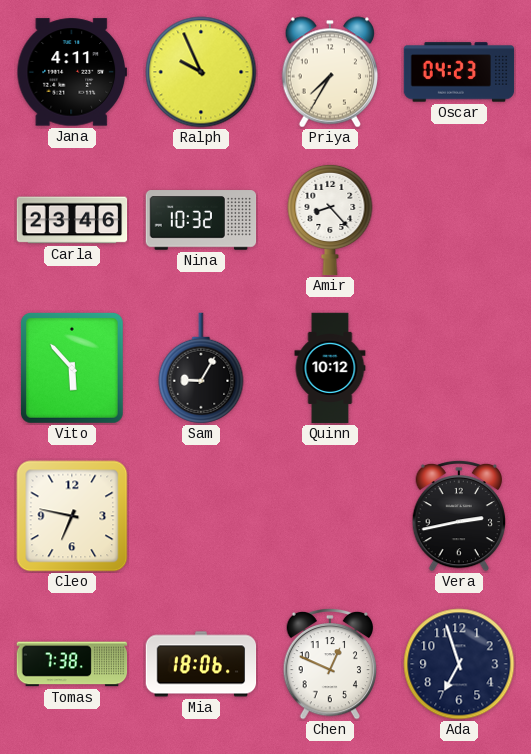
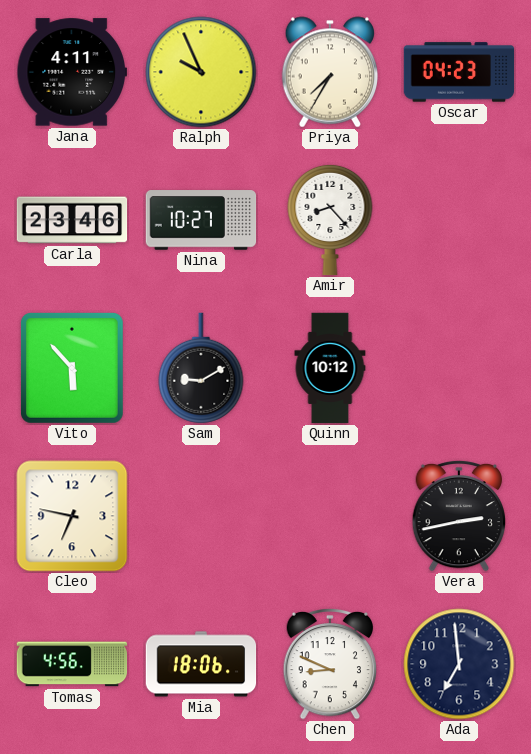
Nina: 10:32 -> 10:27 (201, 220)
Sam: 9:05 -> 9:10 (201, 368)
Tomas: 7:38 -> 4:56 (72, 664)
Chen: 12:49 -> 8:49 (330, 664)
Ada: 6:57 -> 6:59 (459, 664)
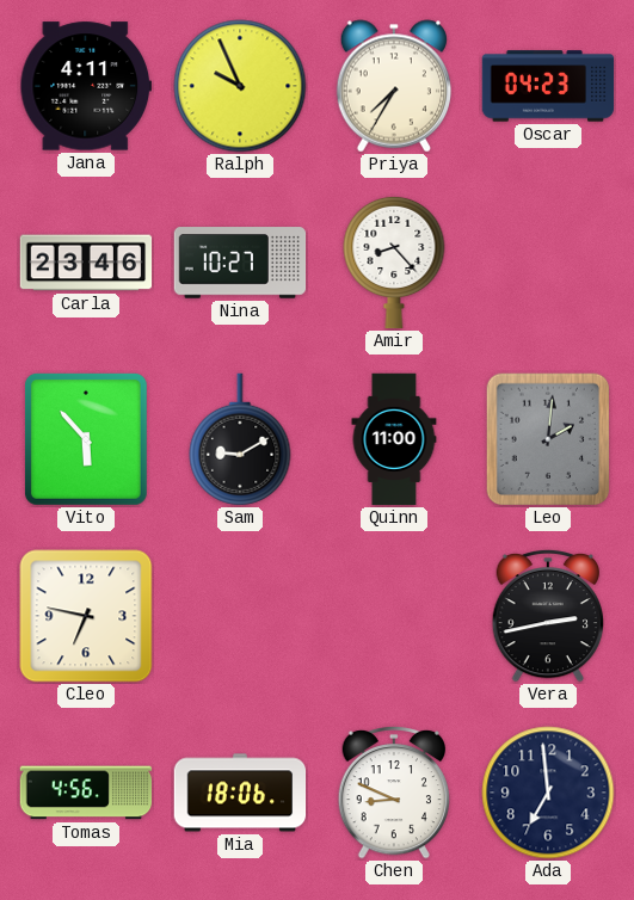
Quinn: 10:12 -> 11:00 (394, 439)
Leo: none -> 2:01 (548, 439)
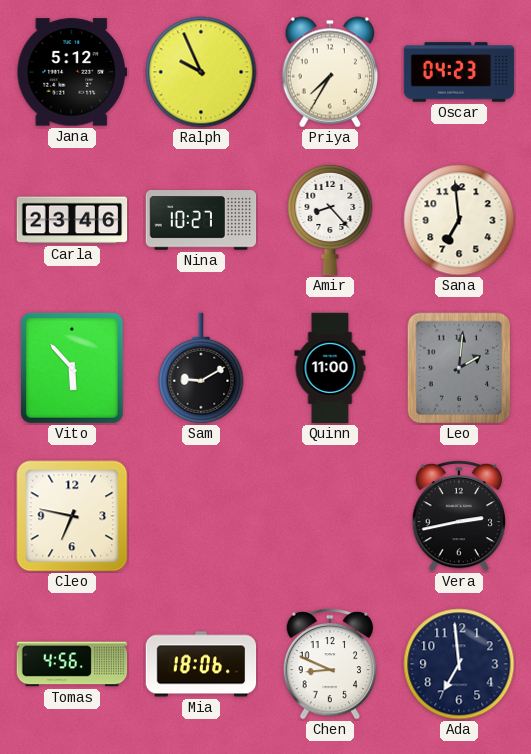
Jana: 4:11 -> 5:12 (71, 72)
Sana: none -> 6:59 (459, 220)
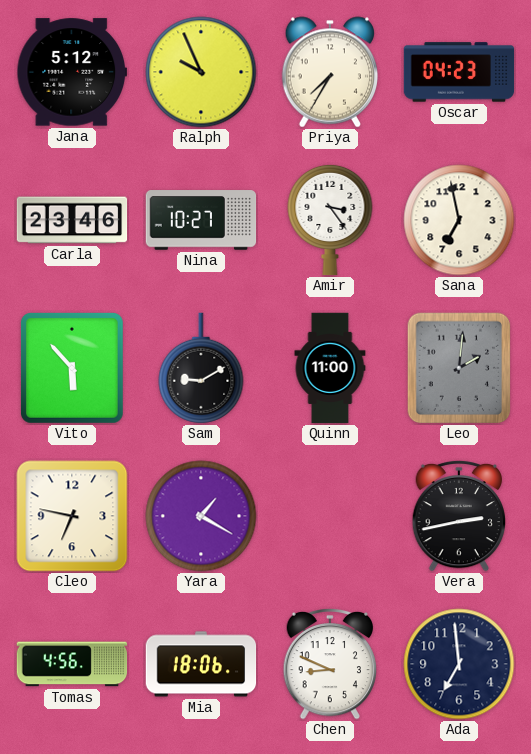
Amir: 8:23 -> 3:24 (330, 220)
Sana: 6:59 -> 6:58 (459, 220)
Yara: none -> 1:20 (201, 516)
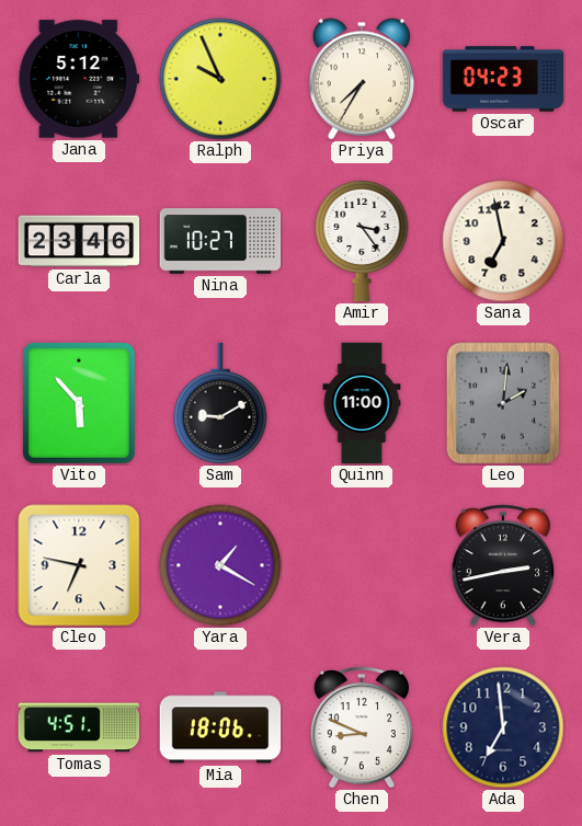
Tomas: 4:56 -> 4:51 (79, 727)
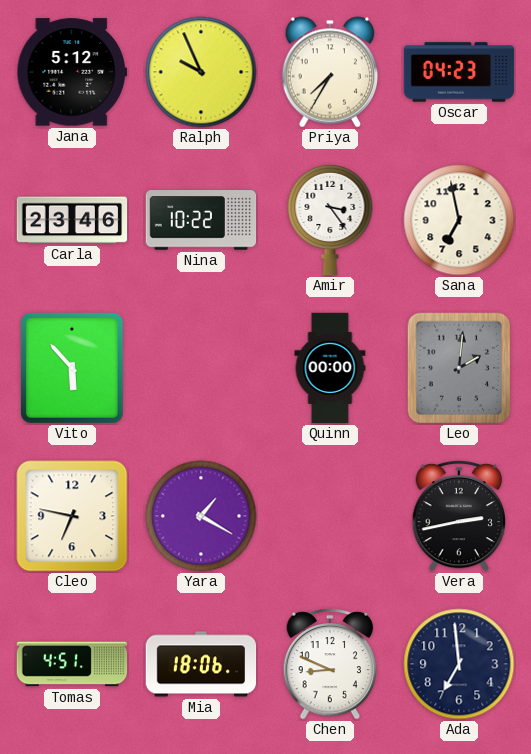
Nina: 10:27 -> 10:22 (201, 220)
Sam: 9:10 -> none (220, 403)
Quinn: 11:00 -> 00:00 (330, 368)
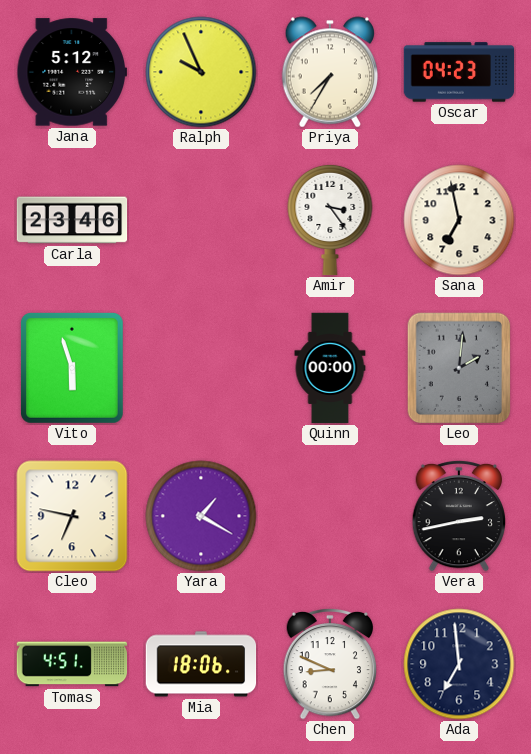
Nina: 10:22 -> none (201, 220)
Vito: 5:53 -> 5:57 (72, 368)
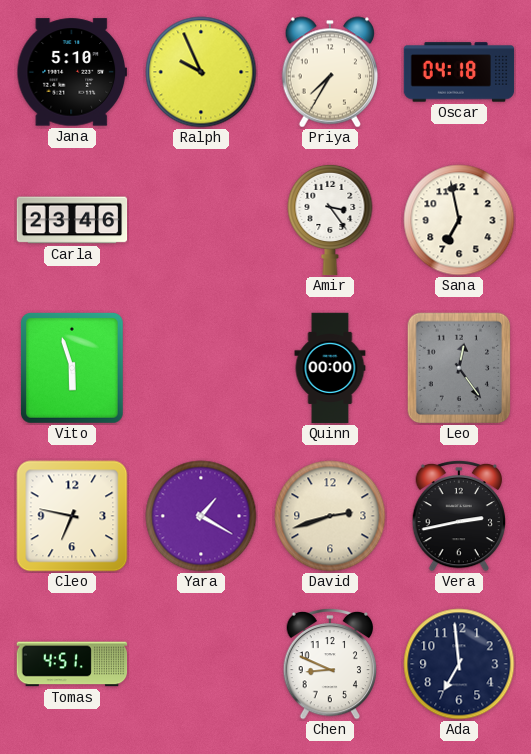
Jana: 5:12 -> 5:10 (71, 72)
Oscar: 04:23 -> 04:18 (459, 72)
Leo: 2:01 -> 12:24 (459, 368)
David: none -> 2:42 (330, 516)
Mia: 18:06 -> none (201, 664)
